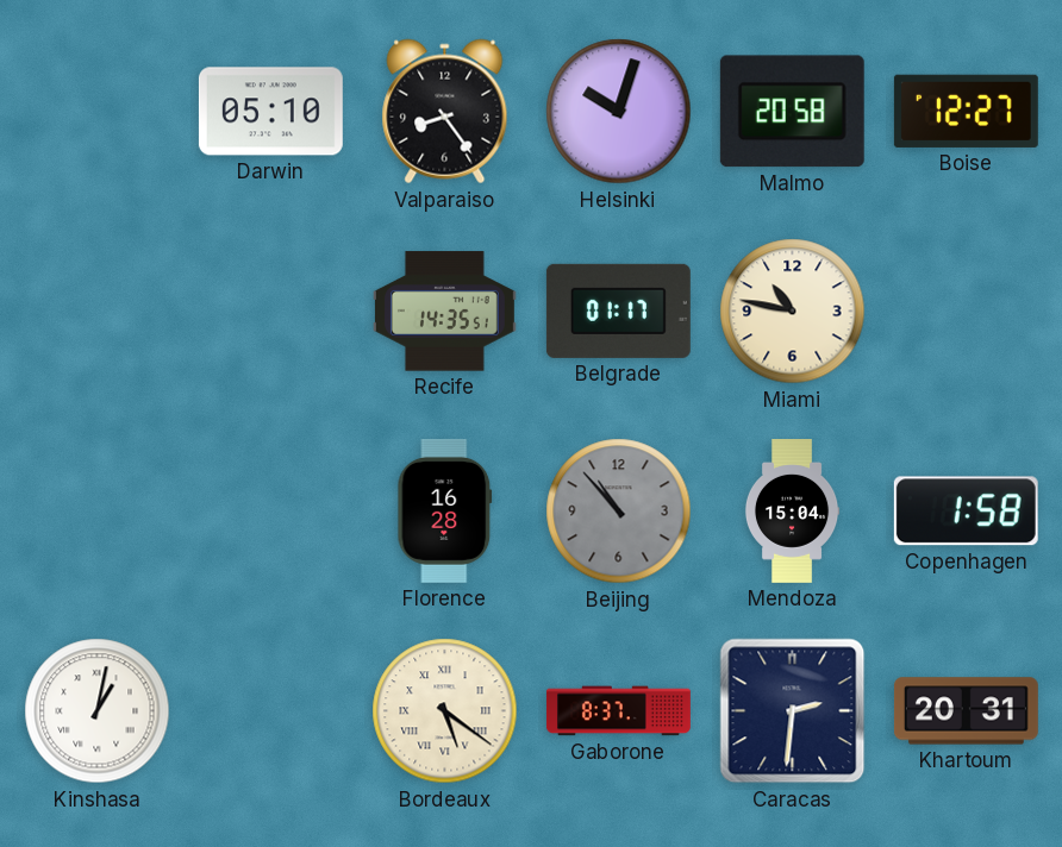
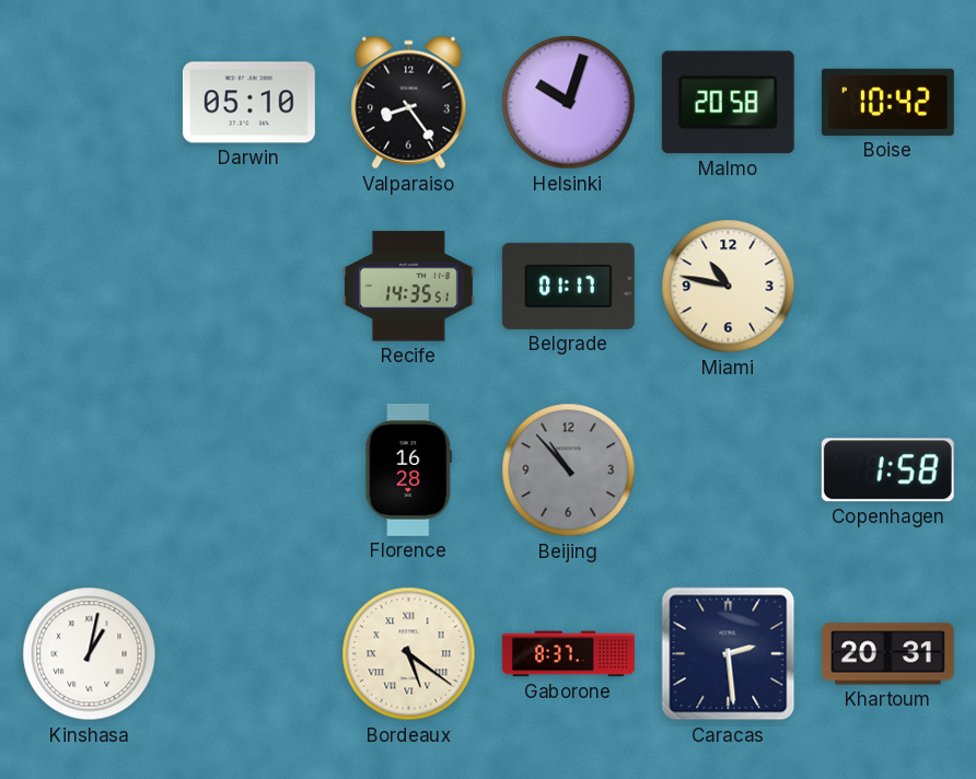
Boise: 12:27 -> 10:42 (887, 102)
Mendoza: 15:04 -> none (792, 512)
Caracas: 2:31 -> 2:29 (729, 654)
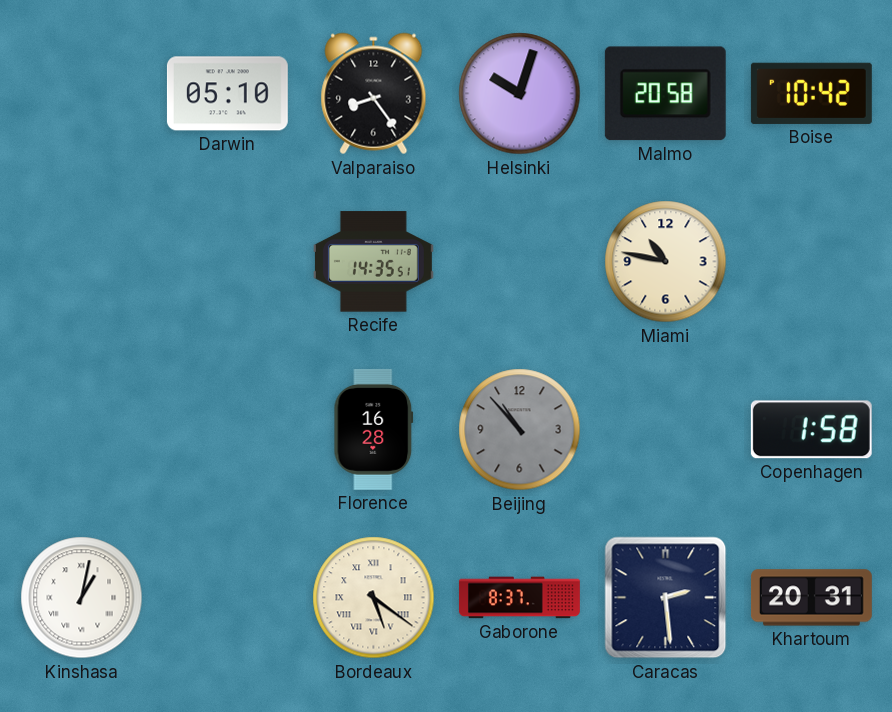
Belgrade: 01:17 -> none (568, 286)
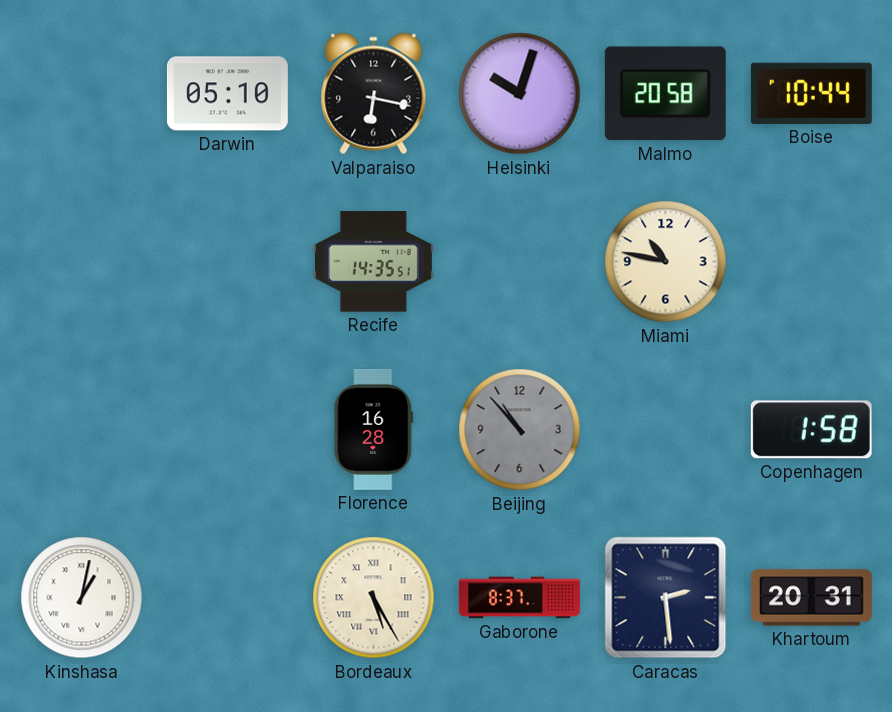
Valparaiso: 8:24 -> 6:17 (374, 94)
Boise: 10:42 -> 10:44 (811, 93)
Bordeaux: 5:21 -> 5:25 (374, 598)
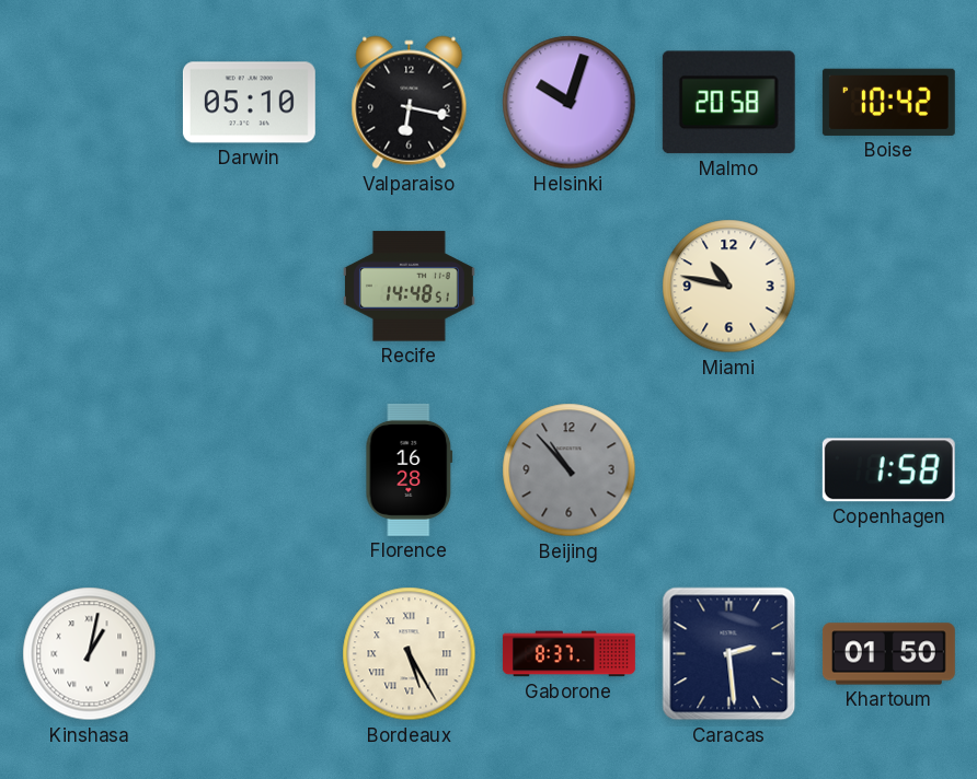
Boise: 10:44 -> 10:42 (888, 102)
Recife: 14:35 -> 14:48 (409, 287)
Khartoum: 20:31 -> 01:50 (888, 654)
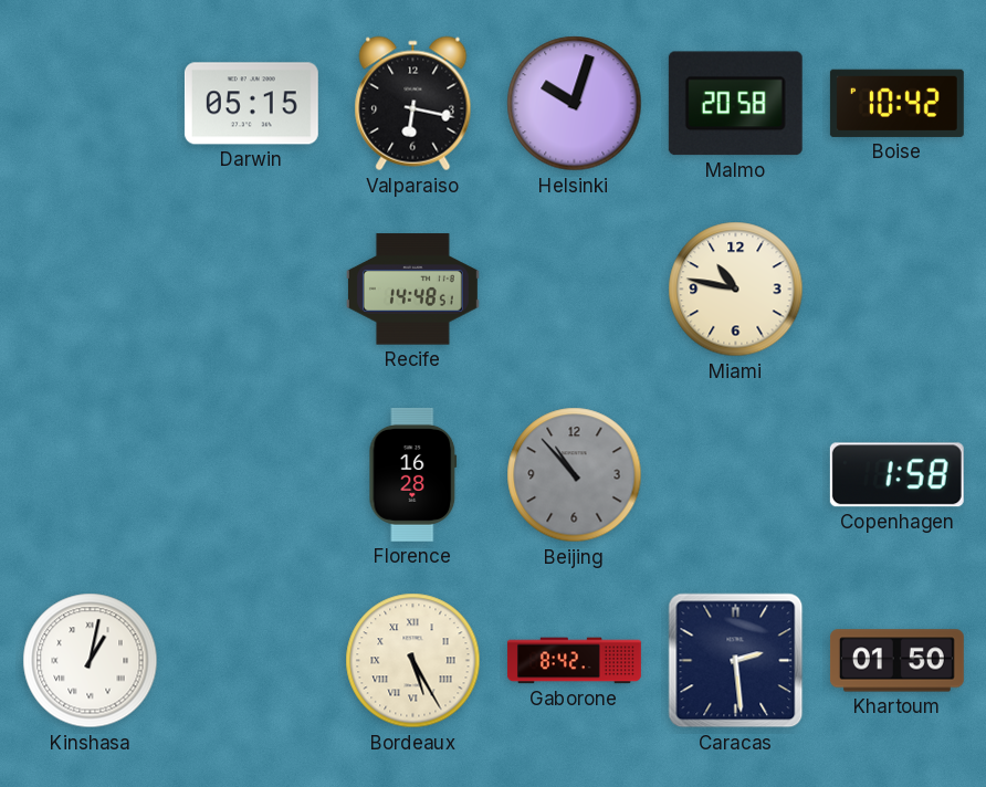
Darwin: 05:10 -> 05:15 (251, 104)
Gaborone: 8:37 -> 8:42 (574, 661)
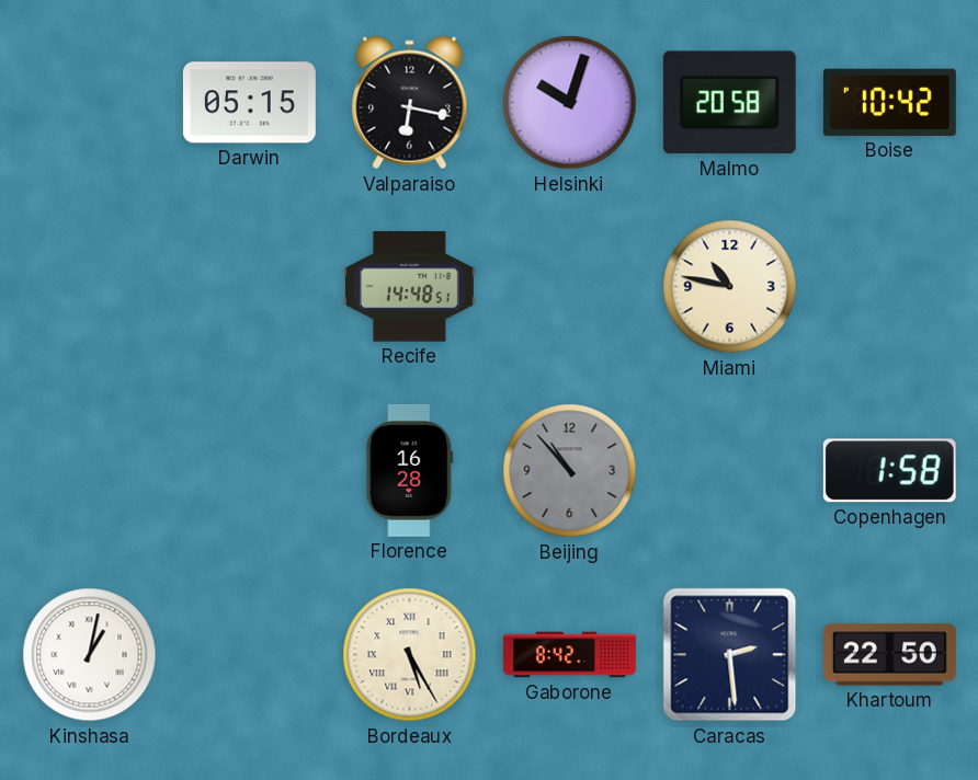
Khartoum: 01:50 -> 22:50 (889, 655)
